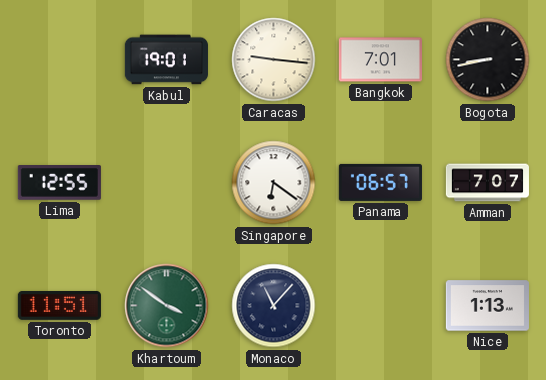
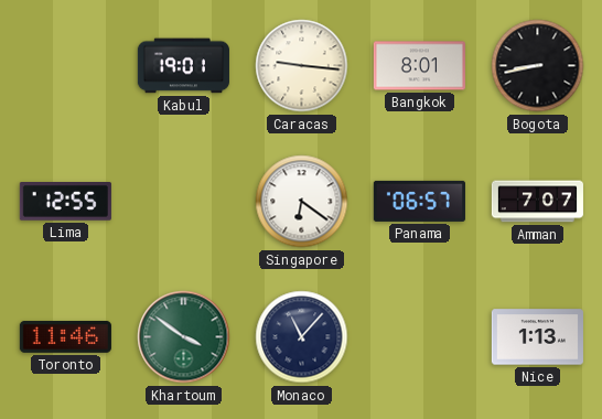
Bangkok: 7:01 -> 8:01 (419, 66)
Toronto: 11:51 -> 11:46 (65, 336)
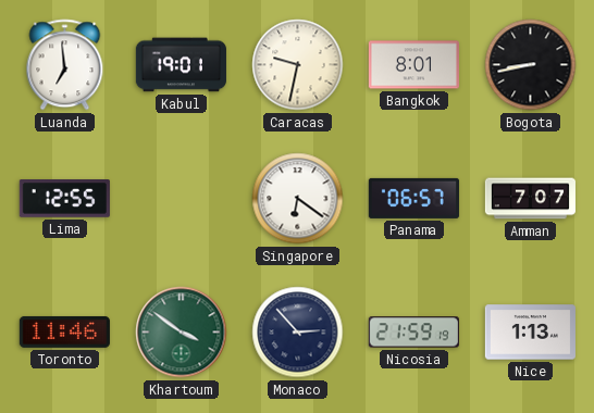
Luanda: none -> 6:59 (65, 65)
Caracas: 9:16 -> 9:32 (298, 65)
Monaco: 11:07 -> 2:53 (298, 333)
Nicosia: none -> 21:59 (413, 333)
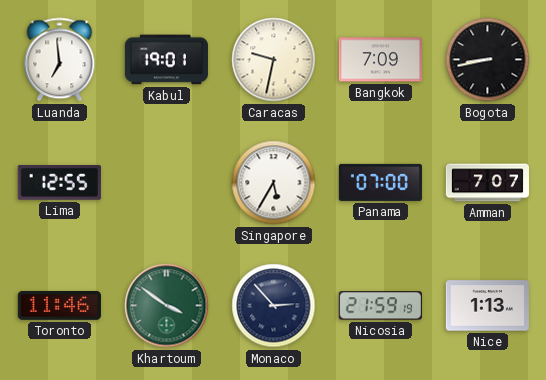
Bangkok: 8:01 -> 7:09 (380, 60)
Singapore: 6:21 -> 5:35 (274, 183)
Panama: 06:57 -> 07:00 (380, 182)
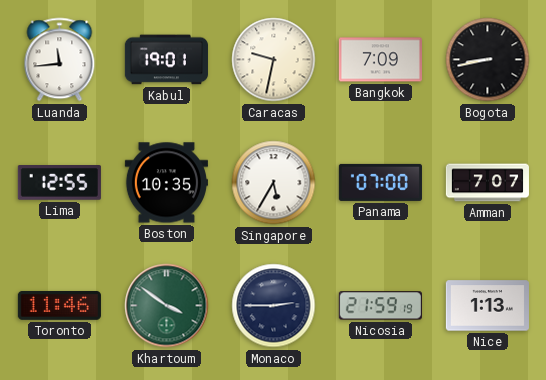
Luanda: 6:59 -> 11:44 (60, 60)
Boston: none -> 10:35 (166, 183)
Monaco: 2:53 -> 2:45 (274, 306)
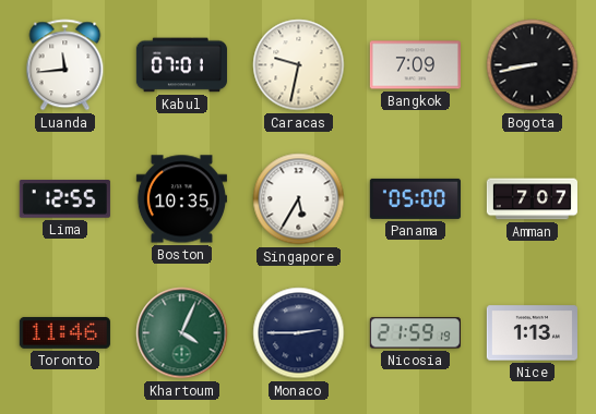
Kabul: 19:01 -> 07:01 (181, 65)
Panama: 07:00 -> 05:00 (415, 198)
Khartoum: 3:51 -> 4:04 (182, 333)
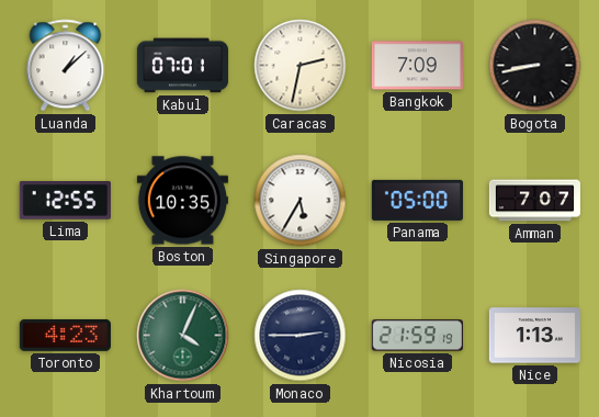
Luanda: 11:44 -> 1:08 (66, 66)
Caracas: 9:32 -> 2:32 (301, 66)
Toronto: 11:46 -> 4:23 (65, 335)
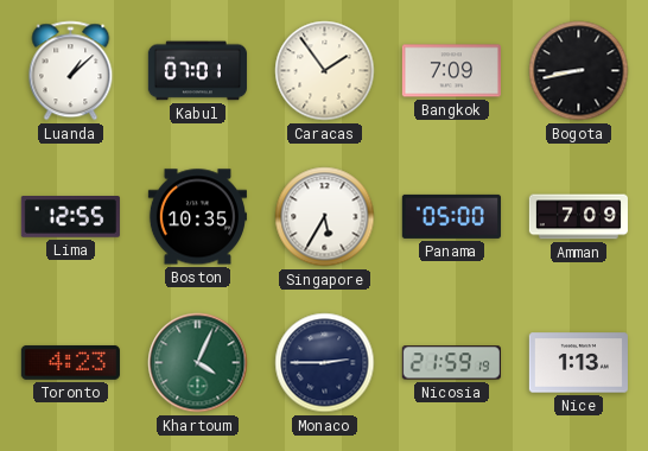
Caracas: 2:32 -> 1:54 (325, 71)
Amman: 7:07 -> 7:09 (578, 217)
